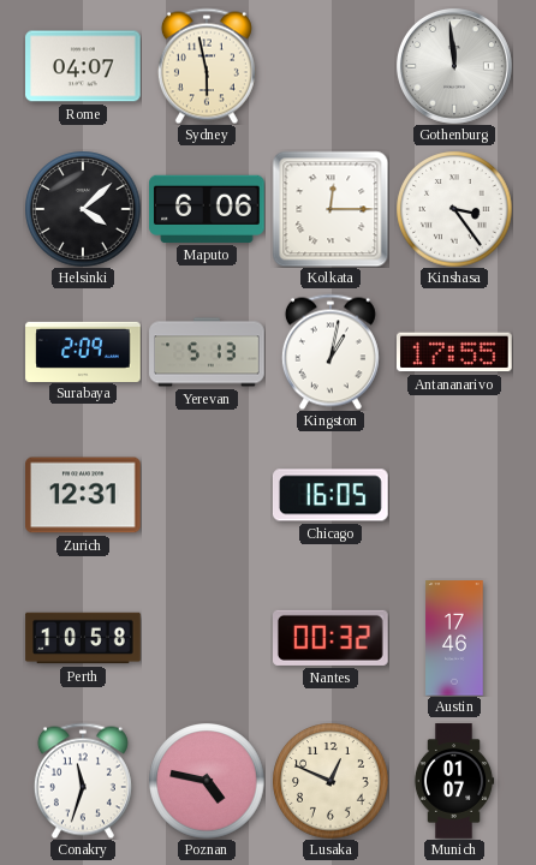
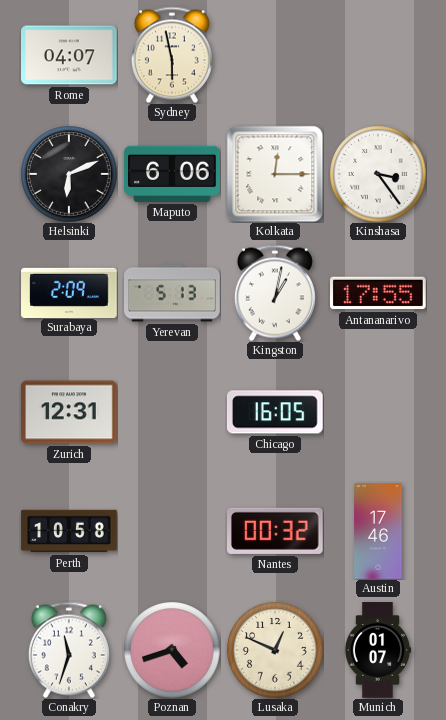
Gothenburg: 11:59 -> none (454, 66)
Helsinki: 4:08 -> 6:11 (69, 174)
Poznan: 4:47 -> 4:42 (172, 650)
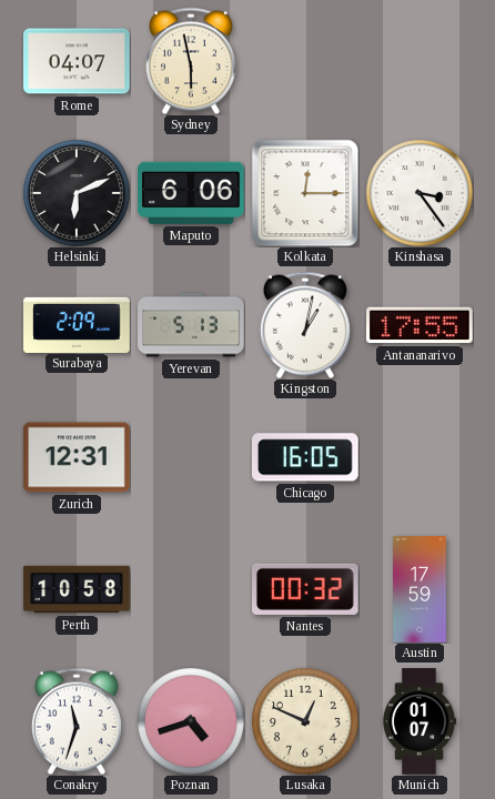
Austin: 17:46 -> 17:59 (420, 589)
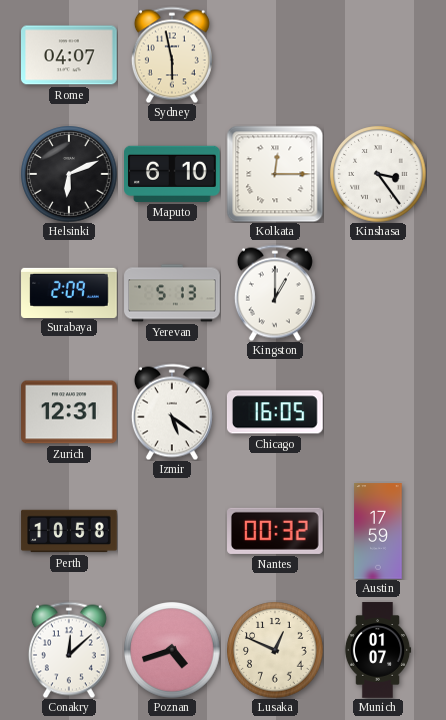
Maputo: 6:06 -> 6:10 (173, 174)
Kingston: 1:02 -> 1:00 (275, 293)
Antananarivo: 17:55 -> none (421, 325)
Izmir: none -> 5:21 (172, 412)
Conakry: 11:33 -> 12:08 (69, 650)
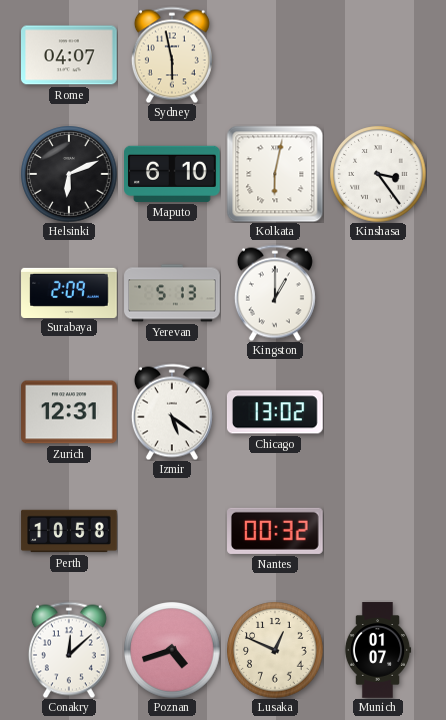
Kolkata: 12:15 -> 6:02 (275, 174)
Chicago: 16:05 -> 13:02 (275, 412)
Austin: 17:59 -> none (378, 531)
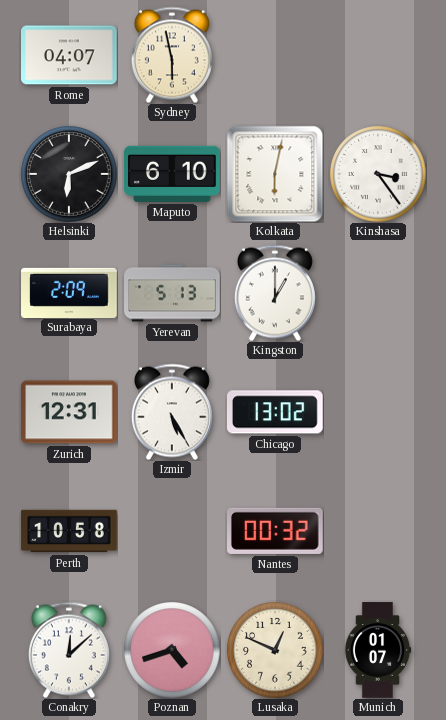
Izmir: 5:21 -> 5:25 (172, 412)
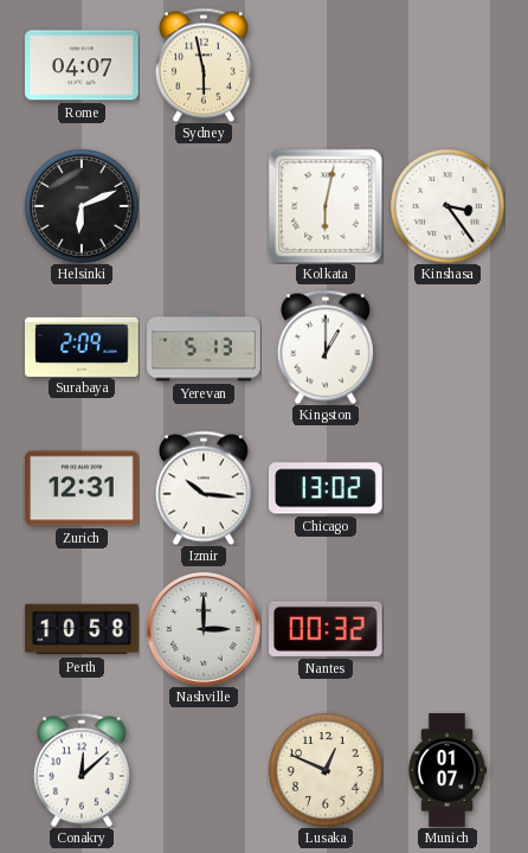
Maputo: 6:10 -> none (173, 174)
Izmir: 5:25 -> 10:16 (204, 488)
Nashville: none -> 3:00 (204, 629)
Poznan: 4:42 -> none (172, 650)
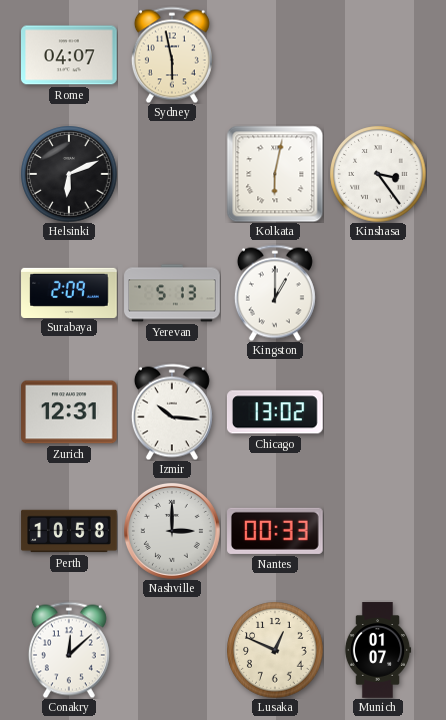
Nantes: 00:32 -> 00:33 (276, 531)
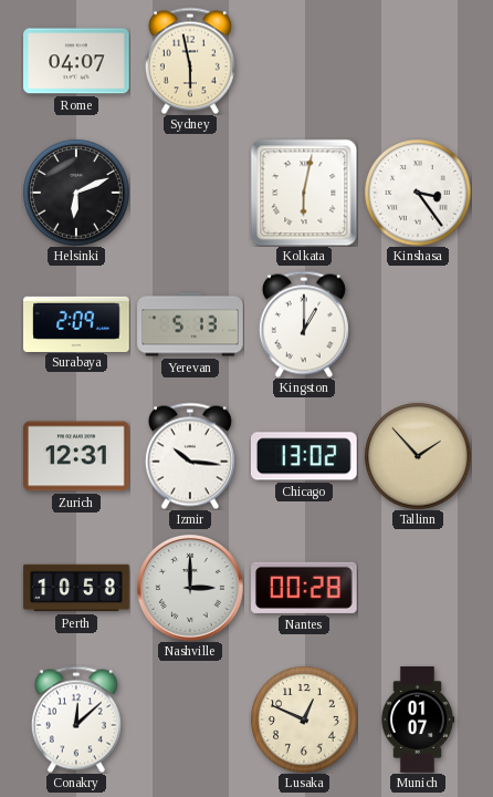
Tallinn: none -> 1:53 (418, 456)
Nantes: 00:33 -> 00:28 (305, 588)
